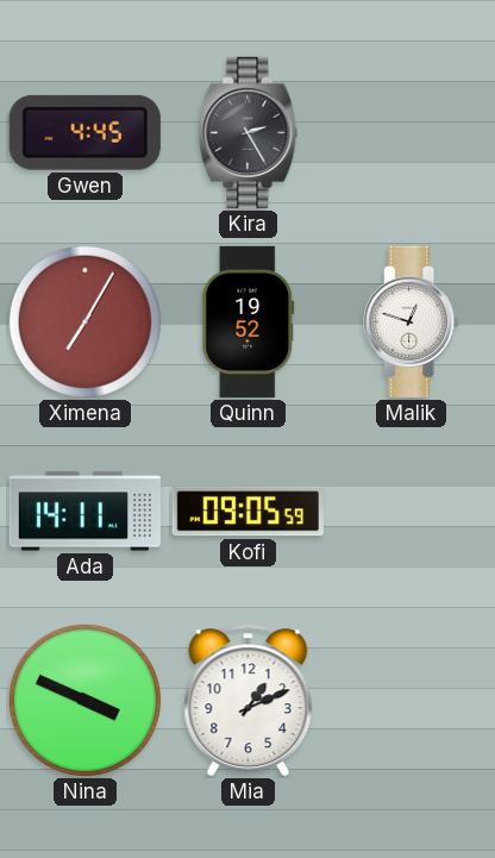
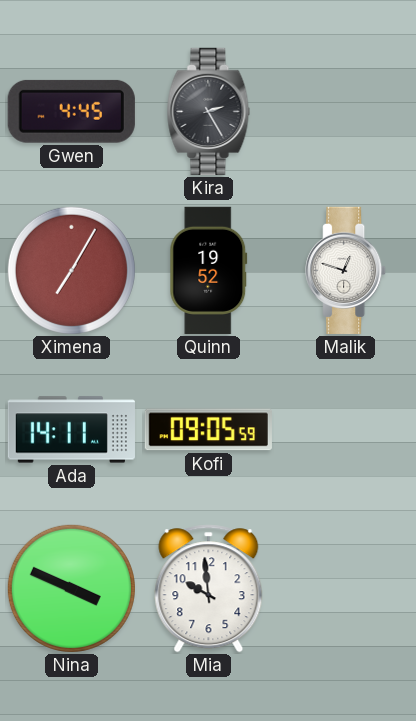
Mia: 1:11 -> 9:59 (209, 589)
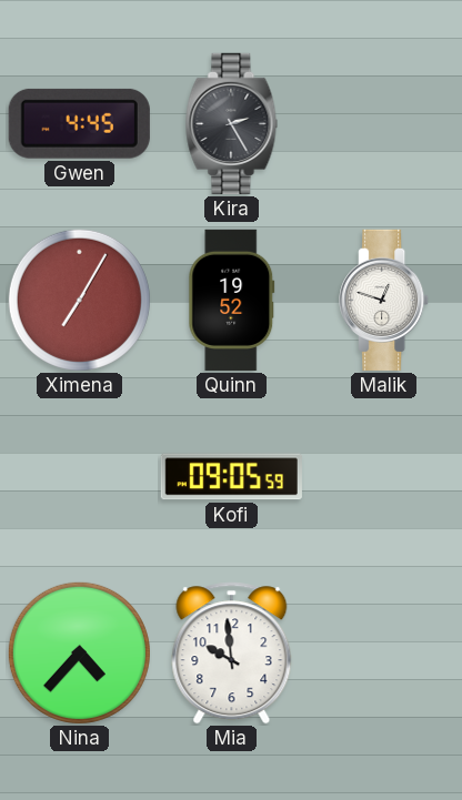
Ada: 14:11 -> none (71, 430)
Nina: 3:49 -> 4:37 (79, 652)
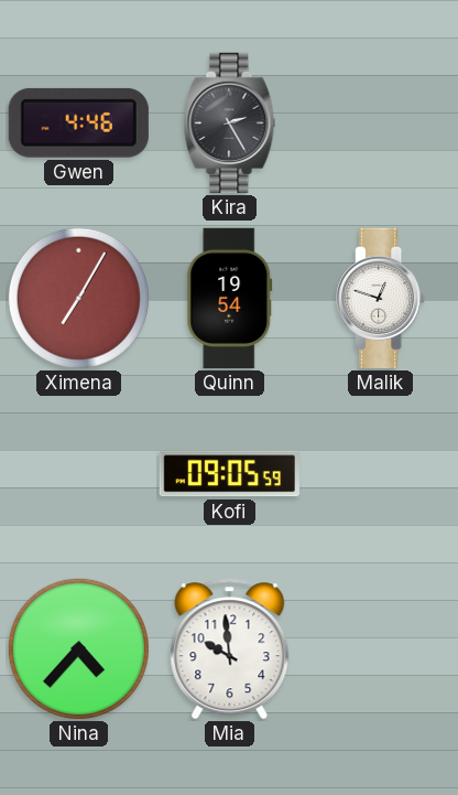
Gwen: 4:45 -> 4:46 (78, 122)
Quinn: 19:52 -> 19:54 (230, 298)
